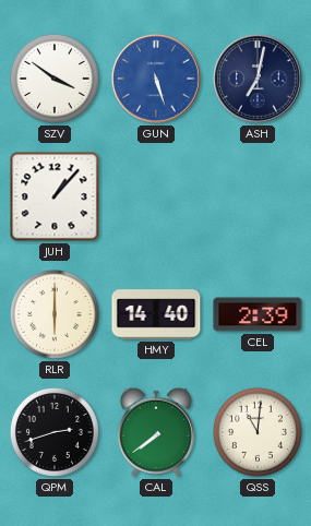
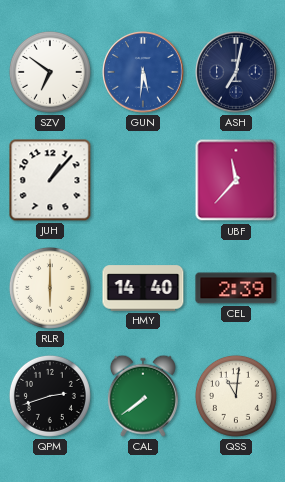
SZV: 3:51 -> 6:51 (50, 72)
GUN: 5:27 -> 5:31 (144, 73)
UBF: none -> 11:37 (236, 180)
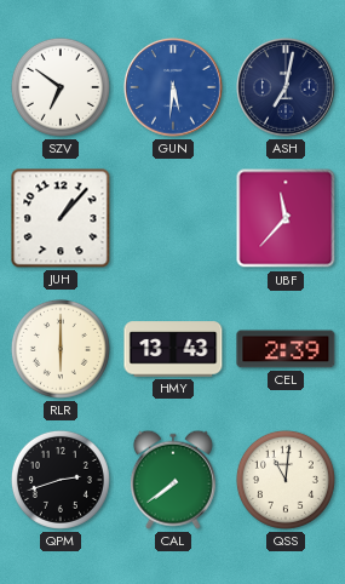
HMY: 14:40 -> 13:43 (173, 349)
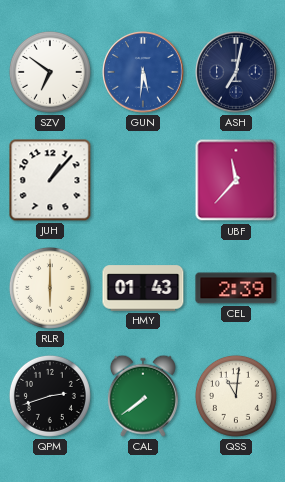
HMY: 13:43 -> 01:43 (143, 288)
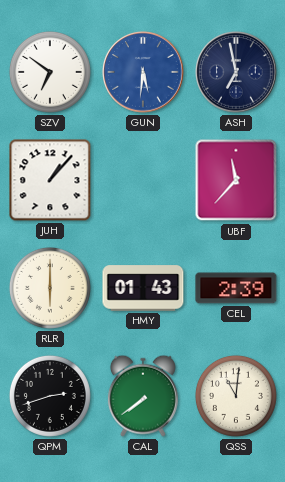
ASH: 7:02 -> 6:58 (237, 73)
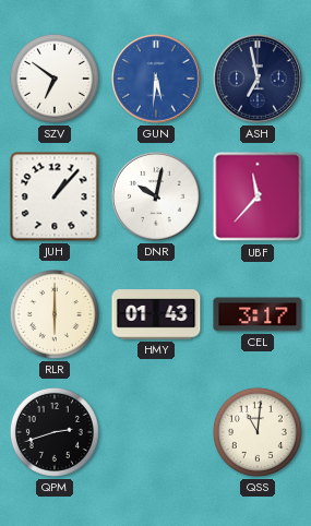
DNR: none -> 10:02 (157, 198)
CEL: 2:39 -> 3:17 (258, 314)
CAL: 7:39 -> none (143, 396)
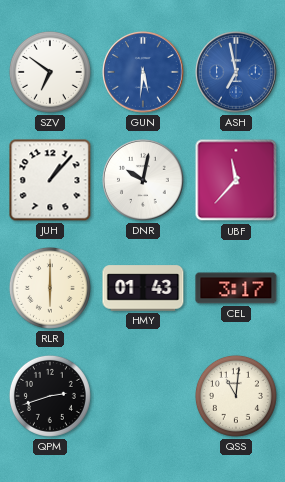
ASH dial: navy -> blue (237, 73)
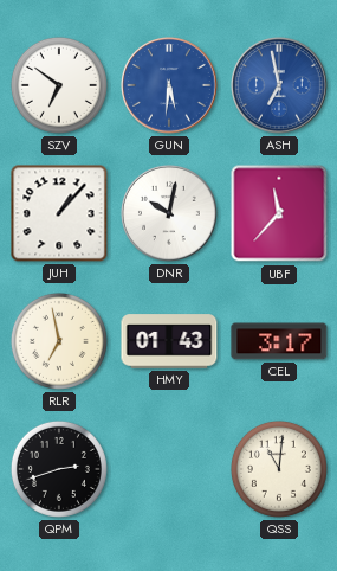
RLR: 6:00 -> 6:58 (59, 341)
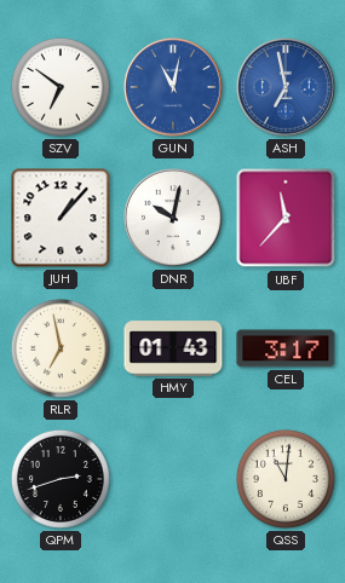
GUN: 5:31 -> 11:02 (174, 88)
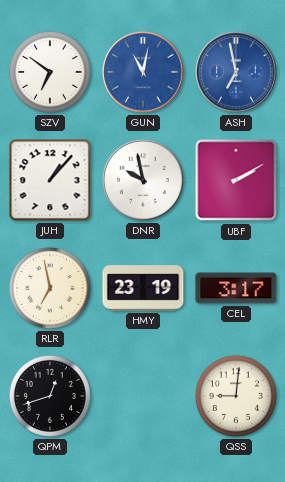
DNR: 10:02 -> 9:58 (144, 181)
UBF: 11:37 -> 2:10 (236, 180)
HMY: 01:43 -> 23:19 (143, 288)
QPM: 2:42 -> 12:42 (50, 396)
QSS: 11:01 -> 9:01 (236, 396)
